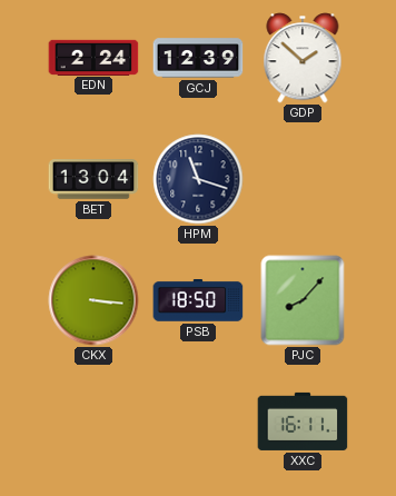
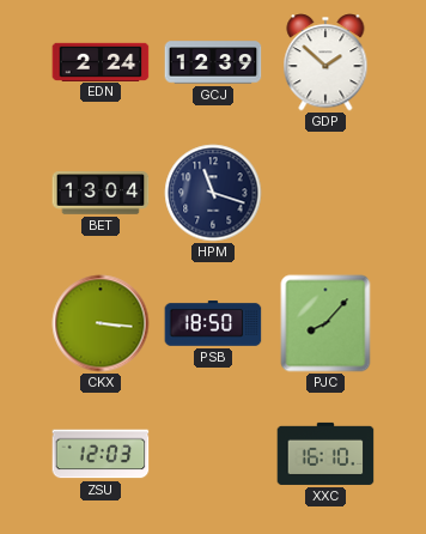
ZSU: none -> 12:03 (101, 454)
XXC: 16:11 -> 16:10 (325, 454)
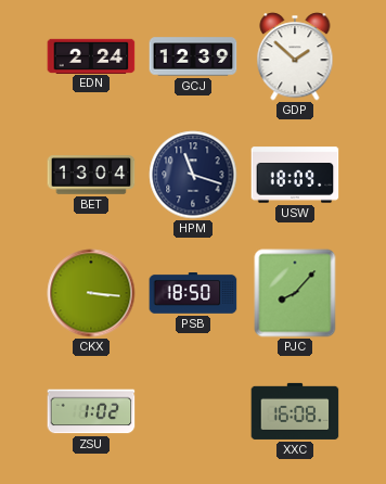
USW: none -> 18:09 (295, 175)
ZSU: 12:03 -> 1:02 (91, 411)
XXC: 16:10 -> 16:08 (295, 411)
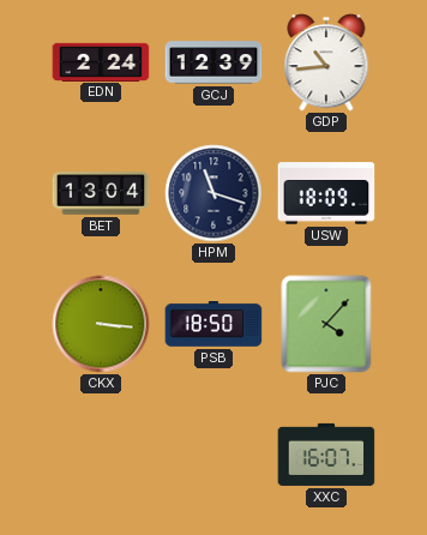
GDP: 1:52 -> 10:44 (326, 62)
PJC: 8:07 -> 4:07 (326, 324)
ZSU: 1:02 -> none (91, 411)
XXC: 16:08 -> 16:07 (326, 455)
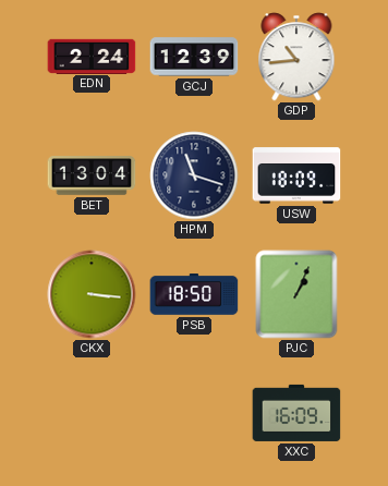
PJC: 4:07 -> 1:04 (296, 294)
XXC: 16:07 -> 16:09 (296, 413)
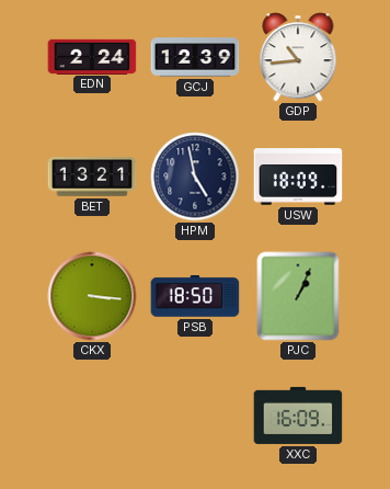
BET: 13:04 -> 13:21 (92, 177)
HPM: 11:18 -> 4:58 (195, 177)
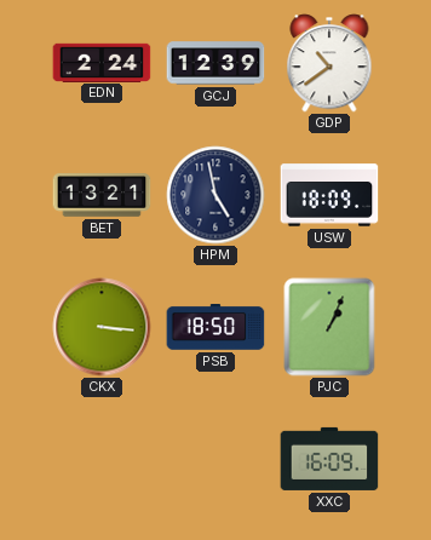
GDP: 10:44 -> 10:39 (329, 63)
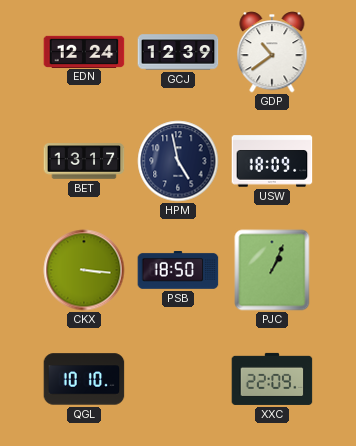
EDN: 2:24 -> 12:24 (84, 51)
BET: 13:21 -> 13:17 (84, 161)
QGL: none -> 10:10 (84, 379)
XXC: 16:09 -> 22:09 (272, 379)
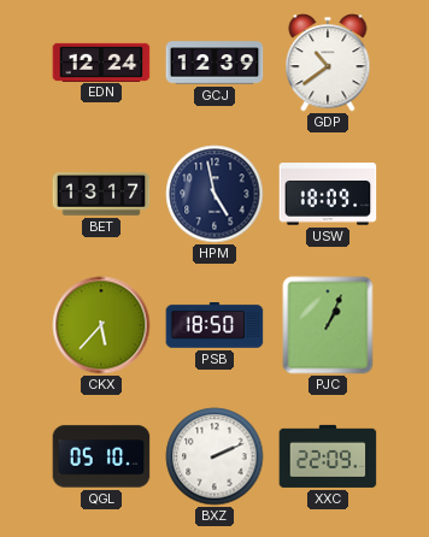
CKX: 3:16 -> 5:37 (101, 325)
QGL: 10:10 -> 05:10 (101, 456)
BXZ: none -> 2:11 (214, 456)
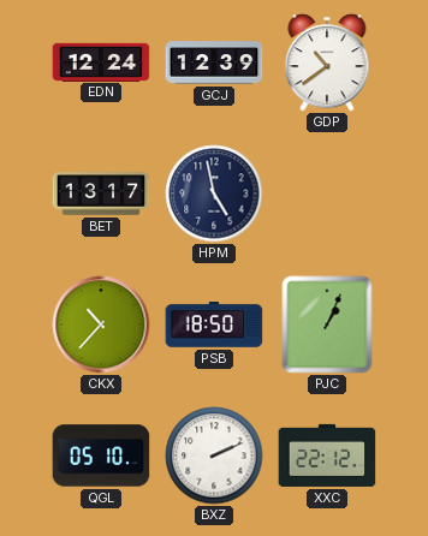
USW: 18:09 -> none (328, 194)
CKX: 5:37 -> 10:37 (101, 324)
XXC: 22:09 -> 22:12 (327, 455)
